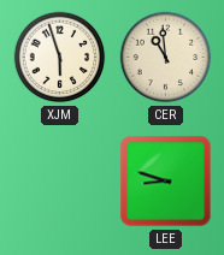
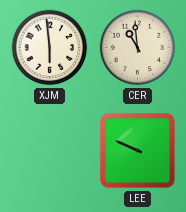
XJM: 5:57 -> 5:59 (50, 48)
LEE: 8:48 -> 9:49 (138, 151)
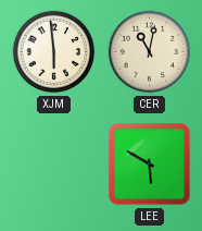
CER: 10:59 -> 11:02 (150, 52)
LEE: 9:49 -> 5:50 (150, 165)
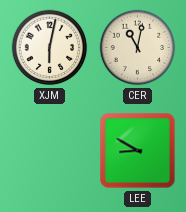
XJM: 5:59 -> 6:02 (50, 48)
LEE: 5:50 -> 8:50 (138, 151)
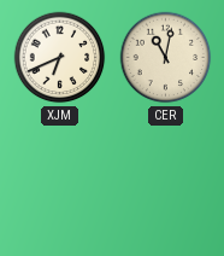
XJM: 6:02 -> 6:41 (60, 58)
LEE: 8:50 -> none (138, 151)
